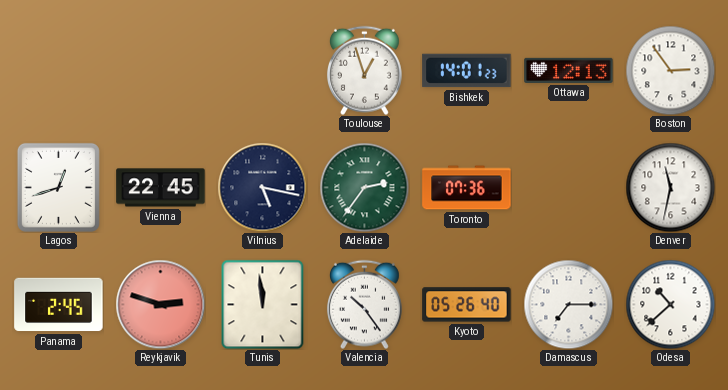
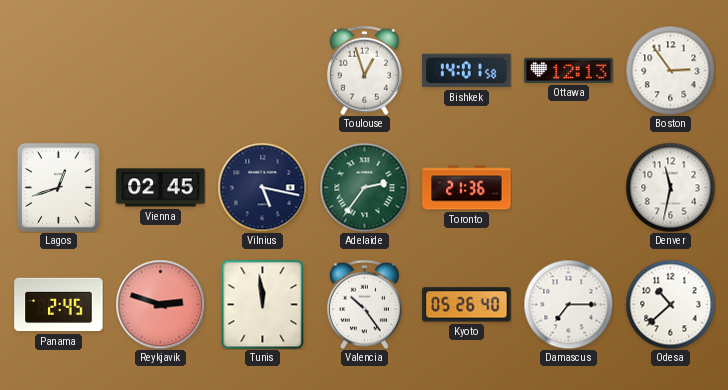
Bishkek: 14:01:23 -> 14:01:58 (467, 71)
Vienna: 22:45 -> 02:45 (161, 188)
Toronto: 07:36 -> 21:36 (467, 188)
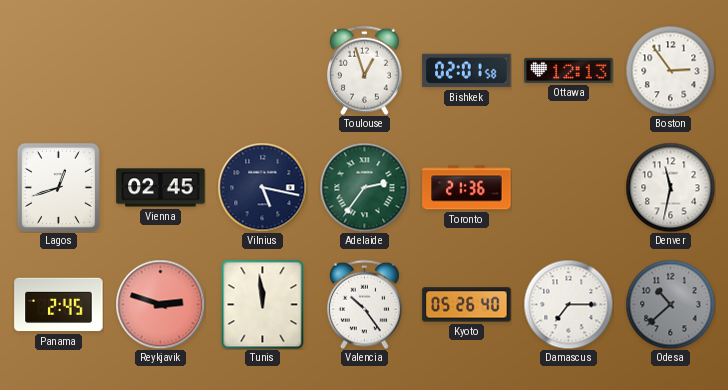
Bishkek: 14:01 -> 02:01 (467, 71)
Odesa dial: white -> grey (670, 304)
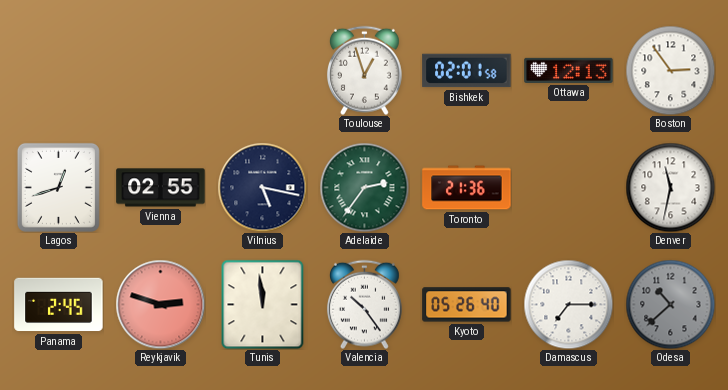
Vienna: 02:45 -> 02:55 (161, 188)
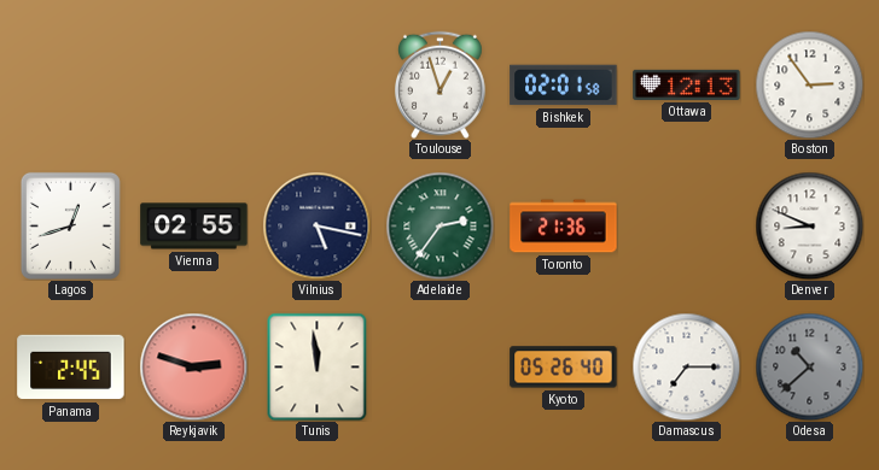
Denver: 11:32 -> 8:49 (809, 225)
Valencia: 10:24 -> none (364, 304)
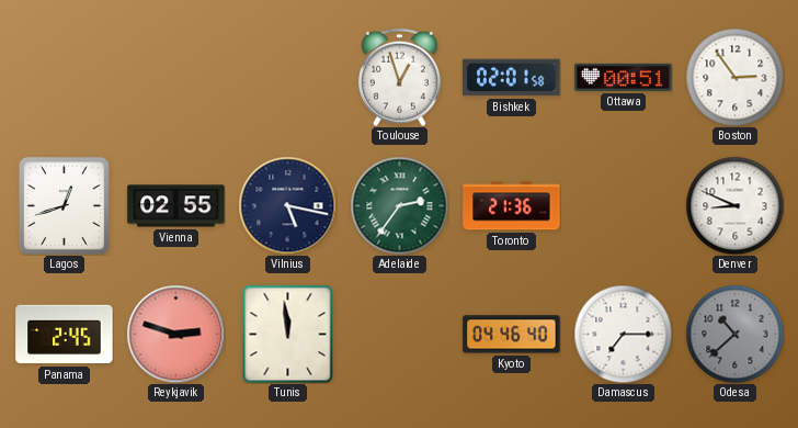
Ottawa: 12:13 -> 00:51 (624, 77)
Kyoto: 05:26 -> 04:46 (512, 335)
